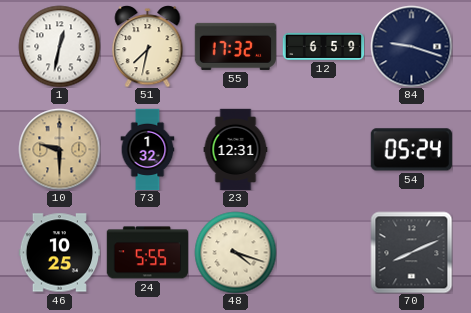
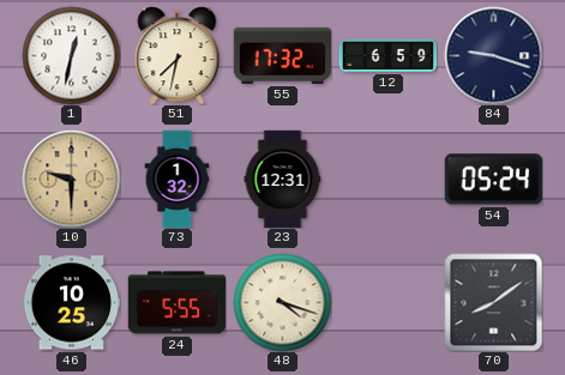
70: 8:11 -> 8:09 (493, 302)
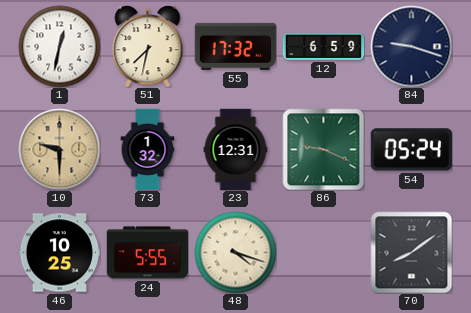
86: none -> 9:19 (323, 149)
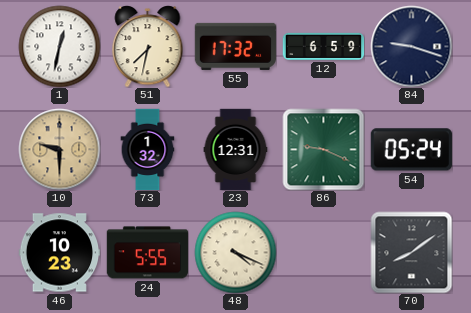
46: 10:25 -> 10:23 (59, 253)
48: 4:18 -> 4:19 (235, 252)
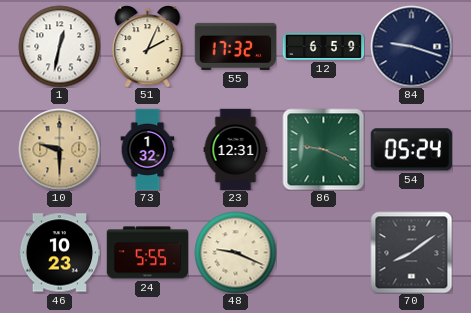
51: 7:32 -> 2:04 (148, 46)
48: 4:19 -> 9:19 (235, 252)
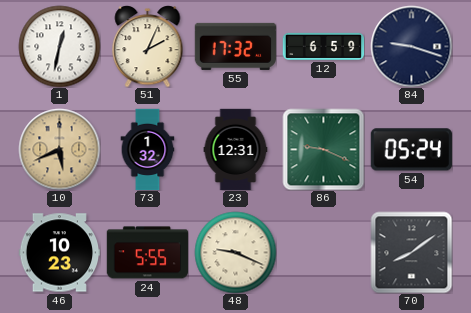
10: 9:30 -> 5:41 (59, 149)
